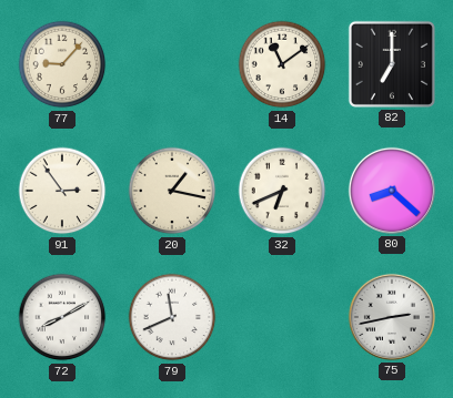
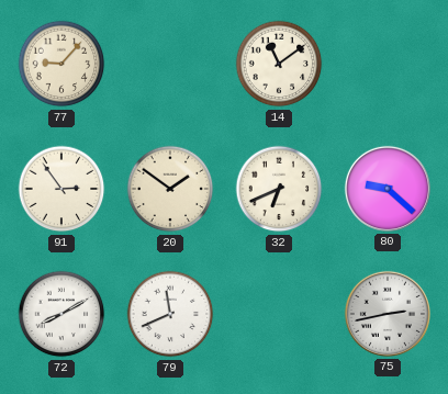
82: 7:00 -> none (392, 64)
20: 1:17 -> 1:51 (170, 189)
80: 8:22 -> 9:22 (388, 189)
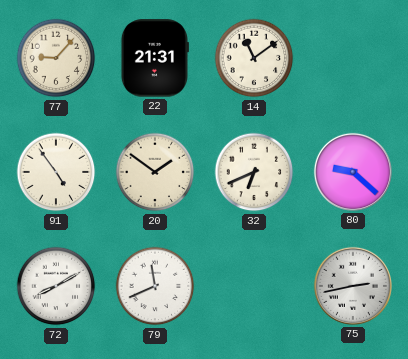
22: none -> 21:31 (154, 58)
91: 2:54 -> 4:54 (56, 172)
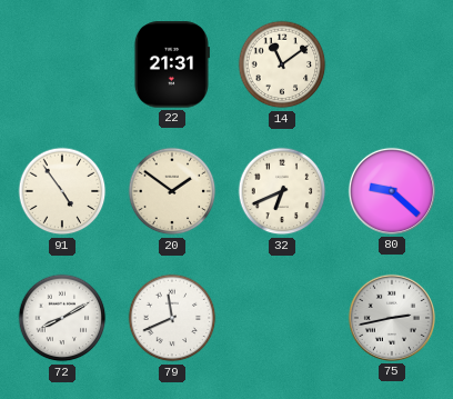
77: 9:07 -> none (56, 58)
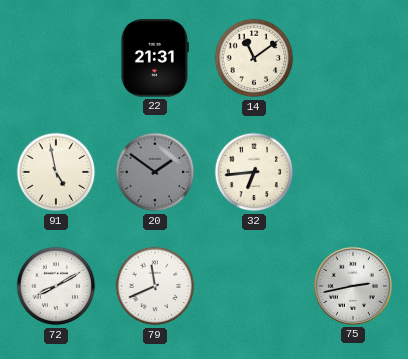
91: 4:54 -> 4:58 (56, 172)
20 dial: cream -> grey (155, 172)
32: 6:41 -> 6:44 (254, 172)
80: 9:22 -> none (392, 191)
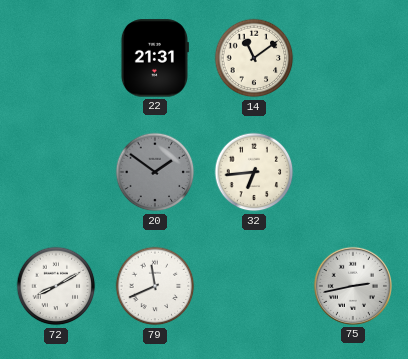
91: 4:58 -> none (56, 172)
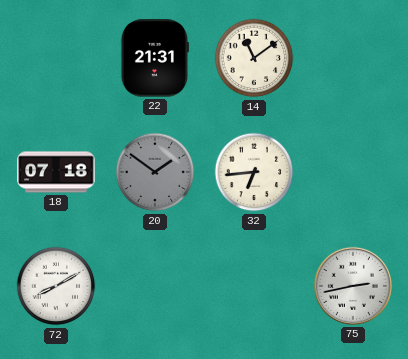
18: none -> 07:18 (56, 172)
79: 11:41 -> none (155, 286)
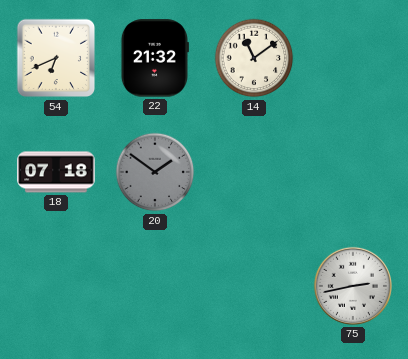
54: none -> 6:41 (56, 58)
22: 21:31 -> 21:32 (154, 58)
32: 6:44 -> none (254, 172)
72: 8:10 -> none (56, 286)
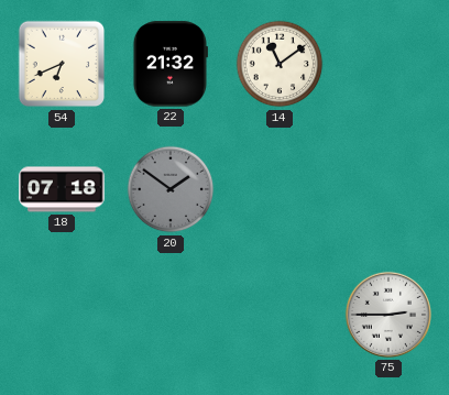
75: 2:43 -> 2:45 (388, 315)
